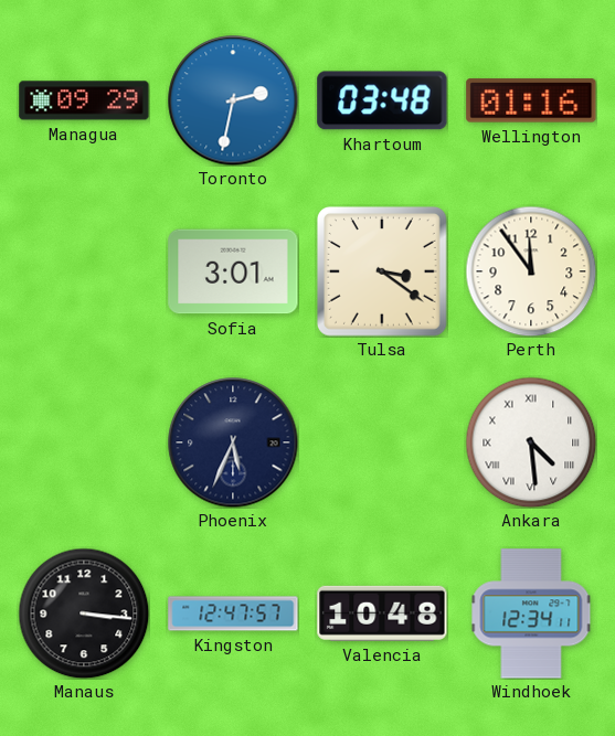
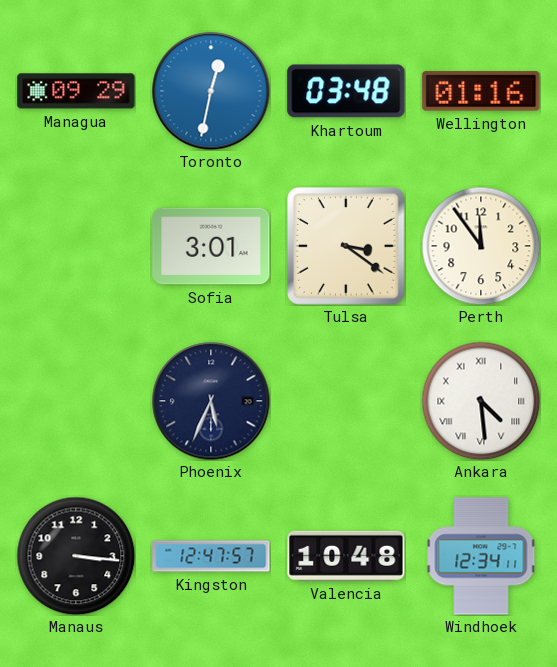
Toronto: 2:32 -> 12:32 (211, 91)
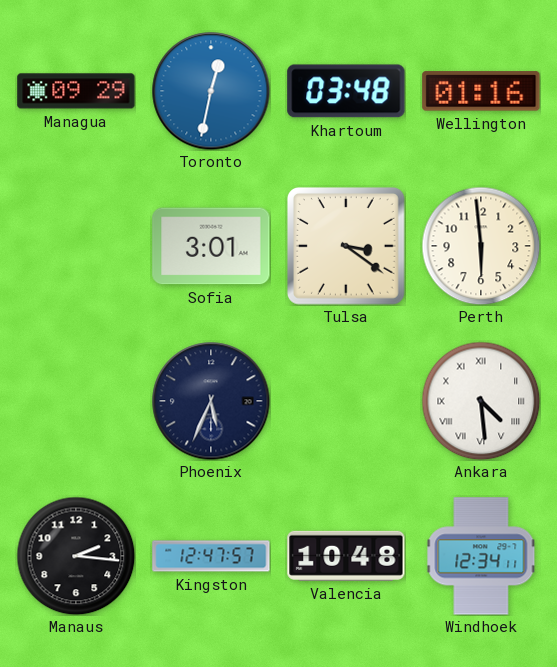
Perth: 11:54 -> 5:59 (481, 246)
Manaus: 3:16 -> 2:16 (76, 556)
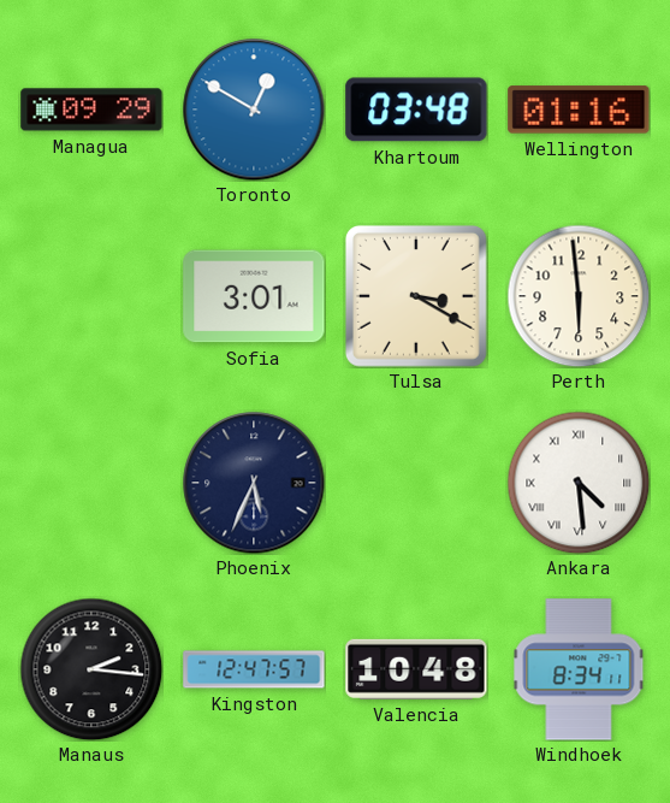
Toronto: 12:32 -> 12:50 (254, 110)
Tulsa: 3:21 -> 3:20 (416, 296)
Windhoek: 12:34 -> 8:34 (579, 669)
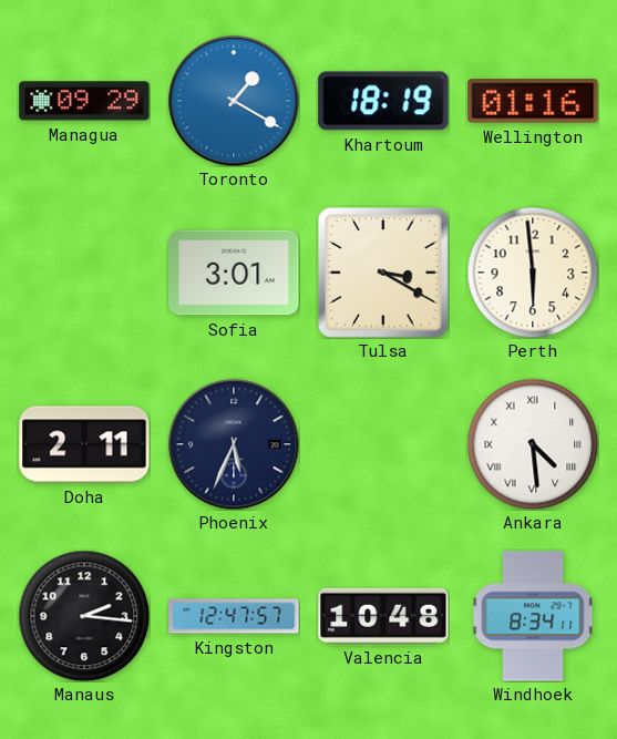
Toronto: 12:50 -> 1:20 (234, 101)
Khartoum: 03:48 -> 18:19 (383, 101)
Doha: none -> 2:11 (84, 444)
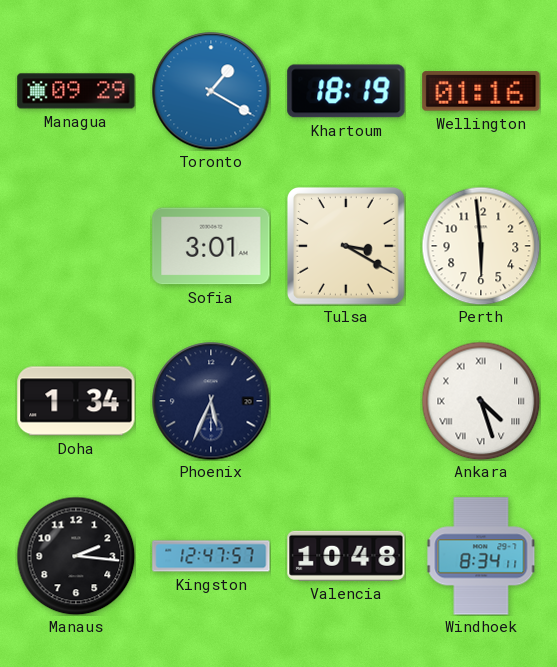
Doha: 2:11 -> 1:34 (76, 401)
Ankara: 4:29 -> 4:27 (481, 401)
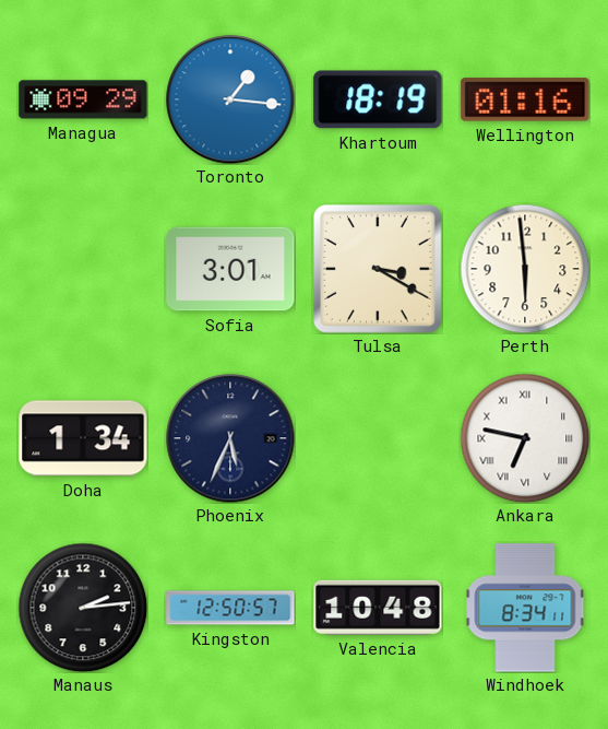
Toronto: 1:20 -> 1:16 (230, 99)
Ankara: 4:27 -> 6:47 (525, 438)
Manaus: 2:16 -> 2:14 (83, 608)
Kingston: 12:47 -> 12:50 (230, 608)
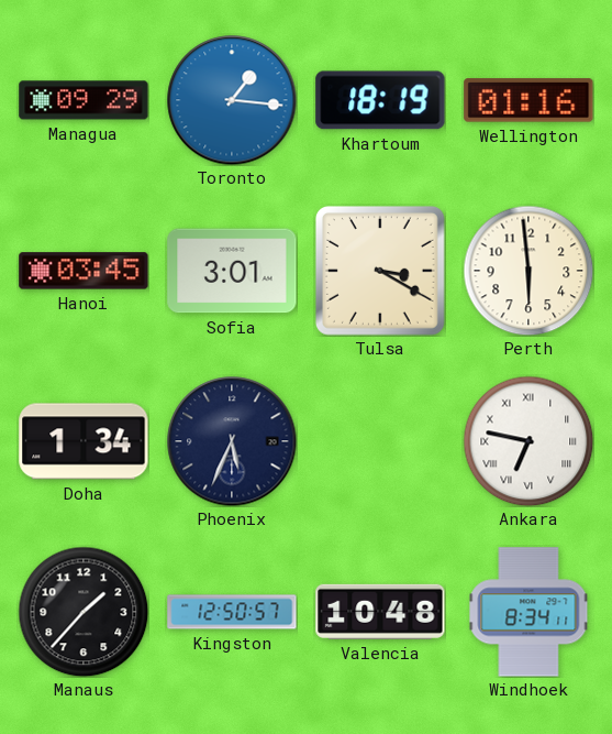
Hanoi: none -> 03:45 (84, 271)
Manaus: 2:14 -> 1:37 (84, 612)
